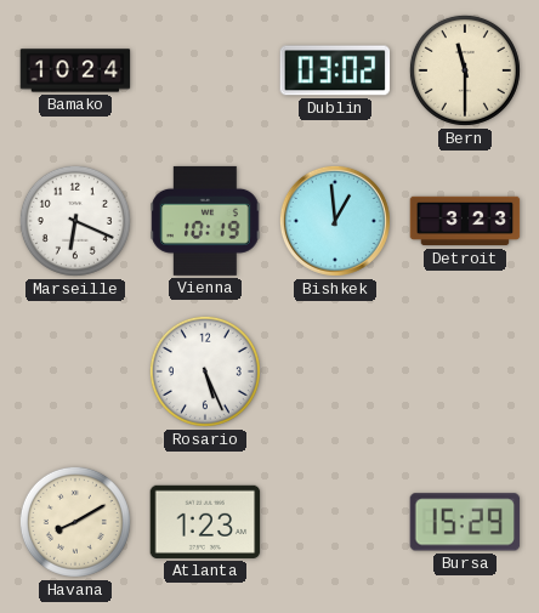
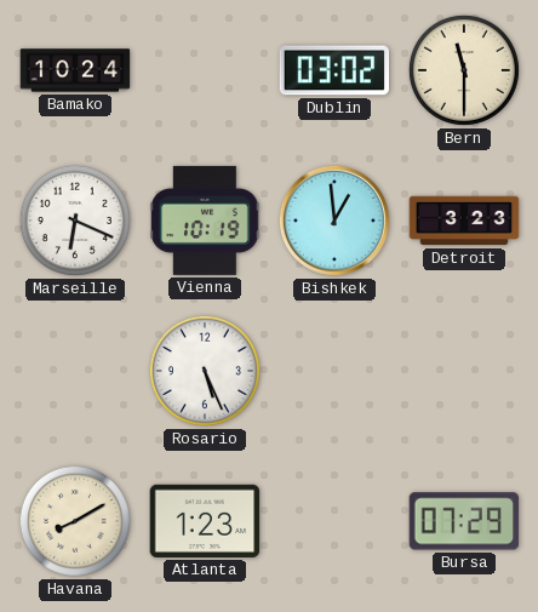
Bursa: 15:29 -> 07:29 (464, 521)
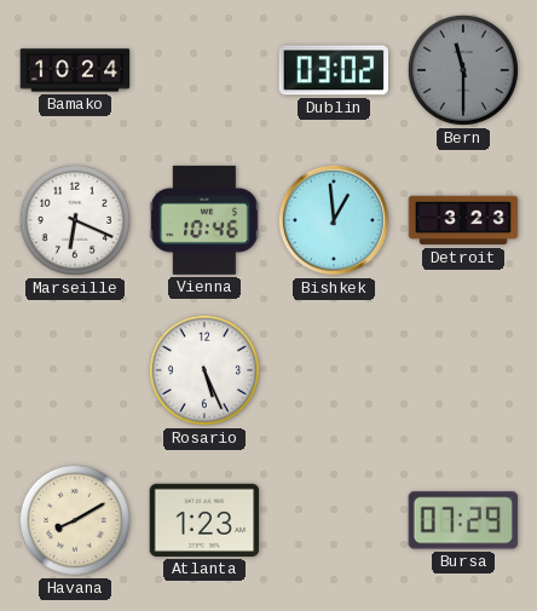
Bern dial: cream -> grey (463, 70)
Vienna: 10:19 -> 10:46 (204, 220)
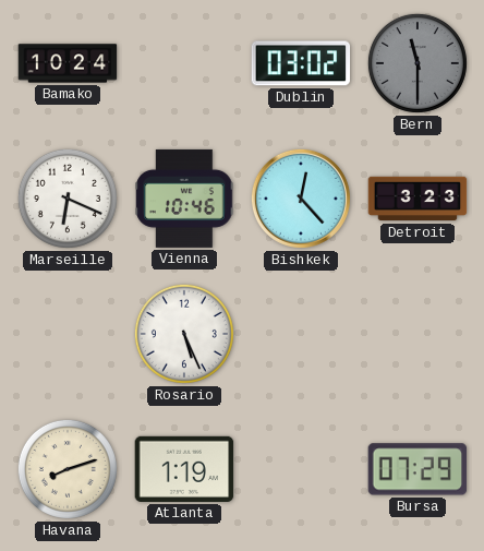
Bishkek: 12:59 -> 12:23 (301, 199)
Havana: 8:10 -> 8:12 (68, 469)
Atlanta: 1:23 -> 1:19 (184, 469)
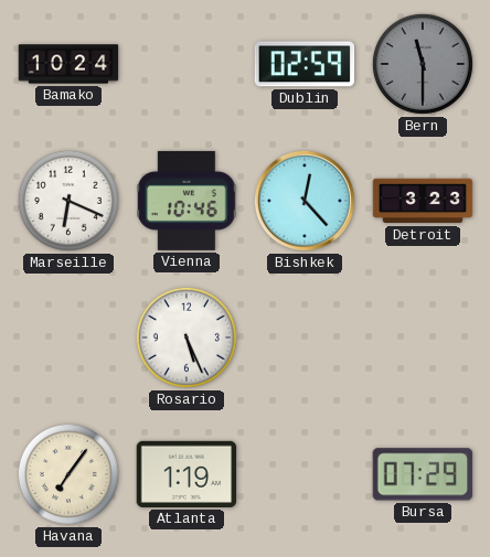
Dublin: 03:02 -> 02:59 (305, 64)
Havana: 8:12 -> 7:06 (68, 474)
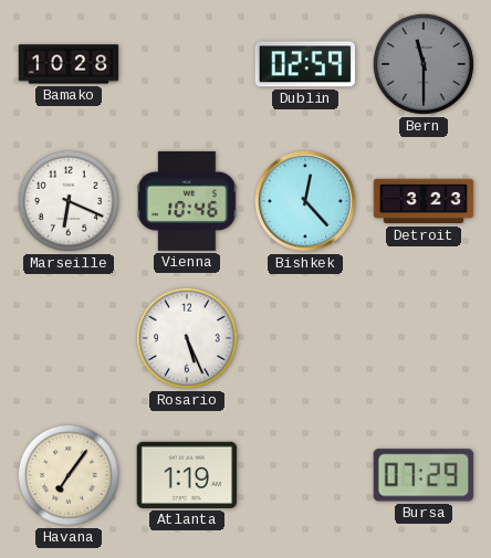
Bamako: 10:24 -> 10:28 (69, 64)
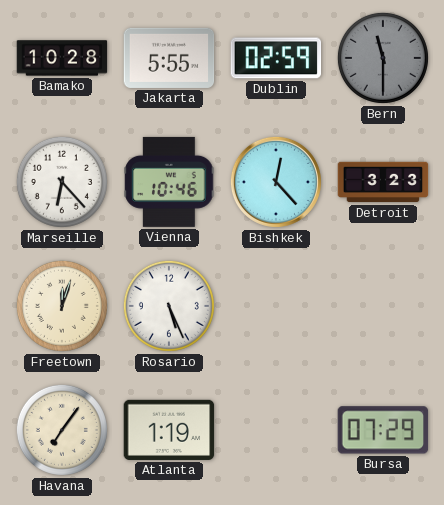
Jakarta: none -> 5:55 (169, 58)
Marseille: 6:19 -> 6:23 (62, 182)
Freetown: none -> 12:03 (62, 306)
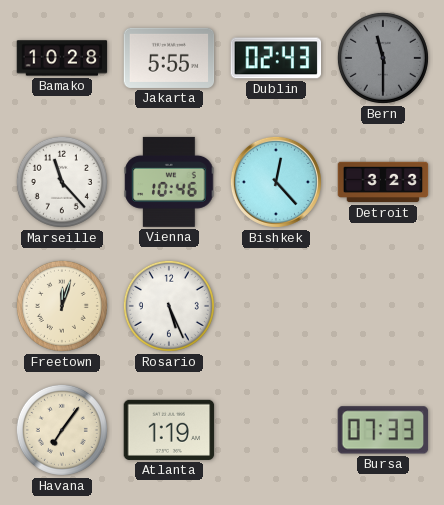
Dublin: 02:59 -> 02:43 (276, 58)
Marseille: 6:23 -> 11:23 (62, 182)
Bursa: 07:29 -> 07:33 (383, 430)
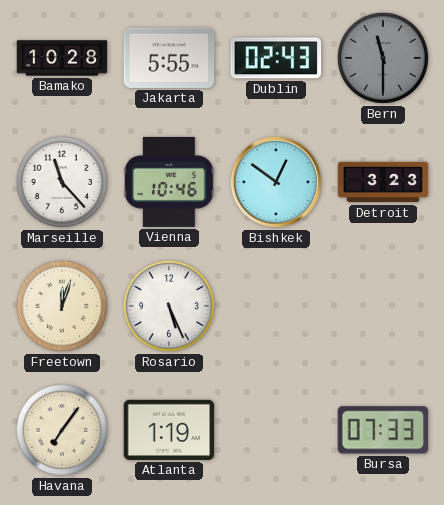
Bishkek: 12:23 -> 12:51 (276, 182)
